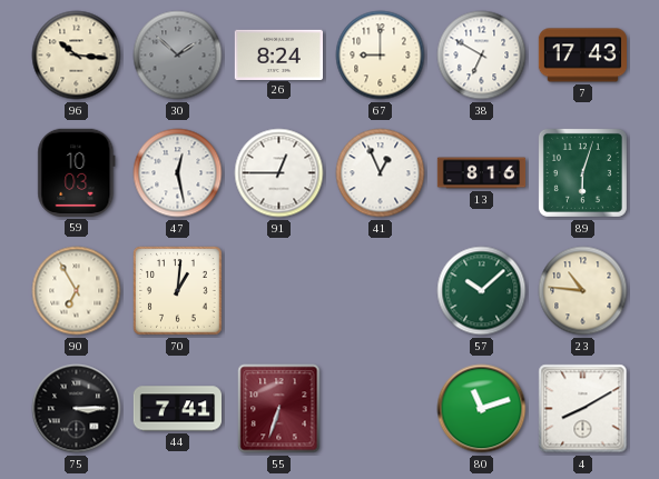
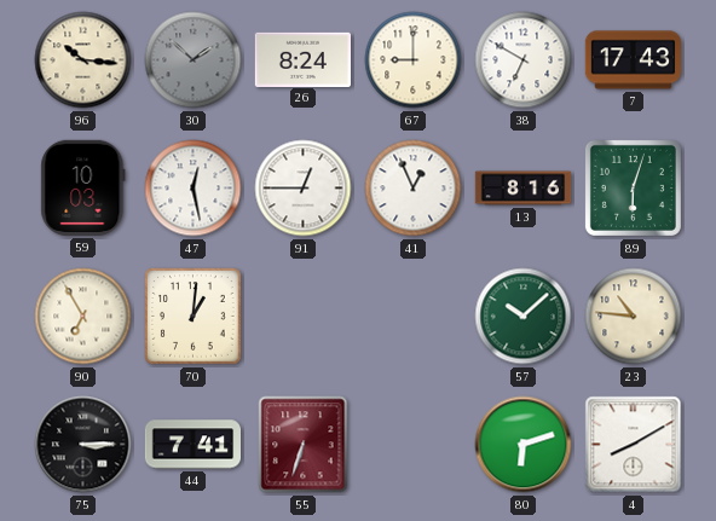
80: 11:12 -> 6:12 (524, 445)
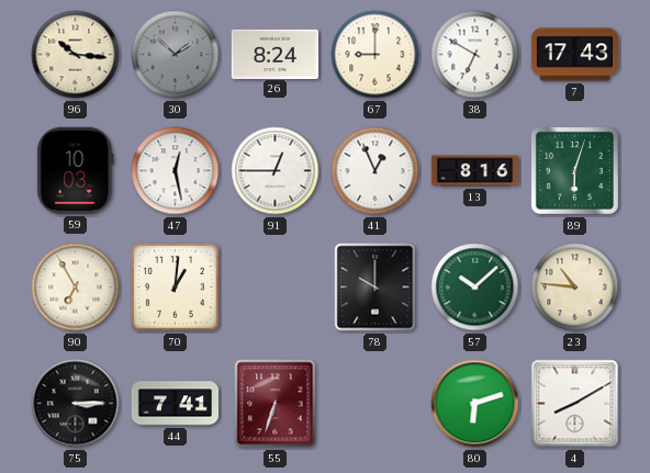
78: none -> 10:00 (376, 288)
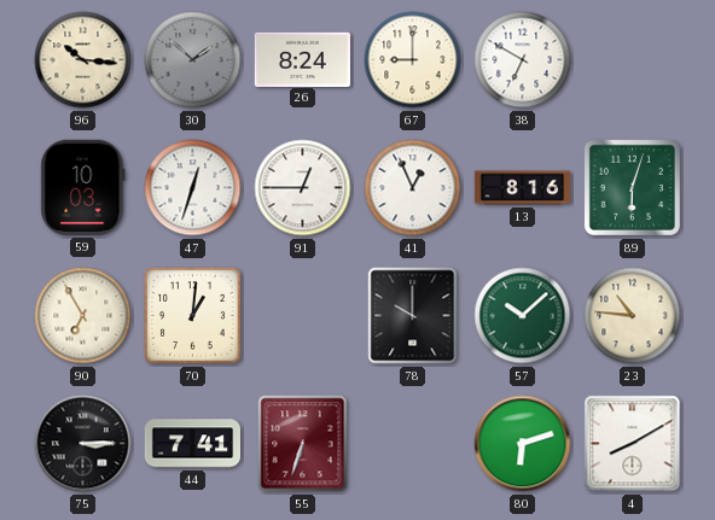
7: 17:43 -> none (574, 55)
47: 12:28 -> 12:33 (193, 188)
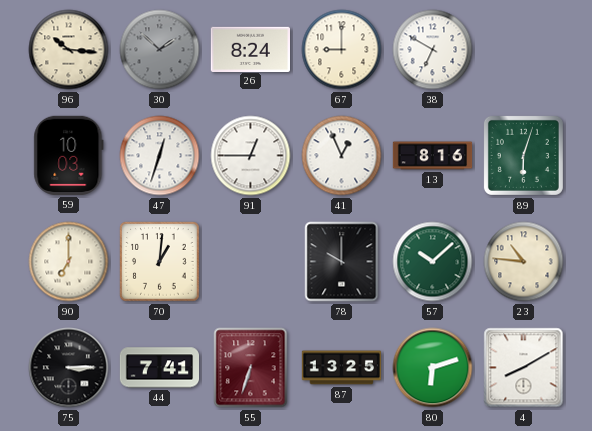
90: 6:55 -> 7:00 (69, 262)
87: none -> 13:25 (341, 368)
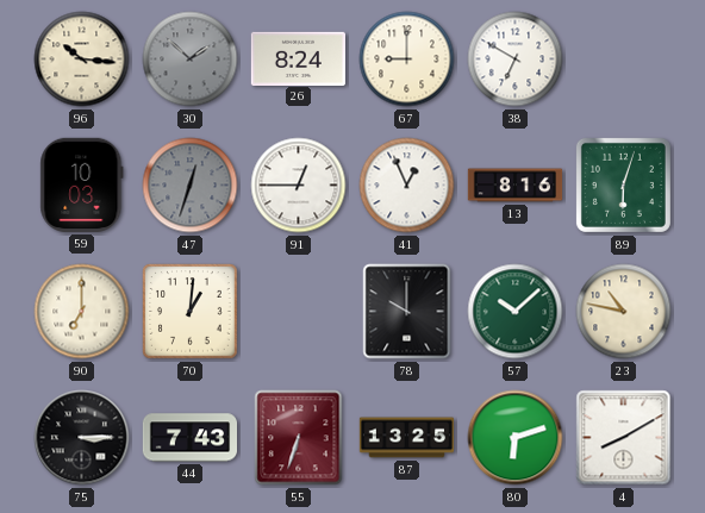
47 dial: white -> grey (191, 186)
23: 10:46 -> 10:47 (624, 312)
44: 7:41 -> 7:43 (189, 438)
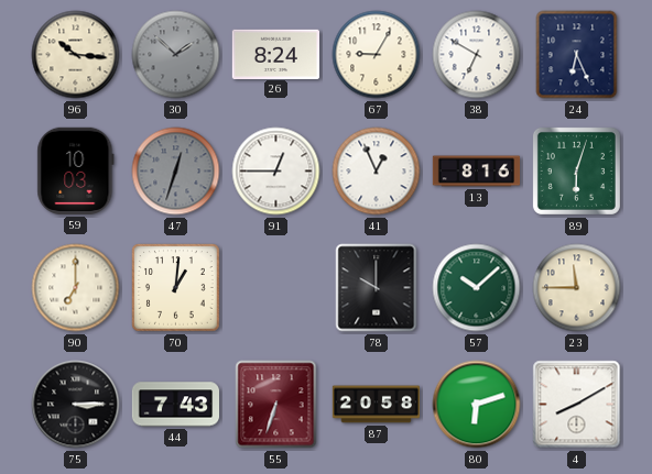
67: 9:00 -> 9:05 (377, 55)
24: none -> 6:26 (577, 55)
23: 10:47 -> 11:45 (577, 288)
87: 13:25 -> 20:58 (376, 405)
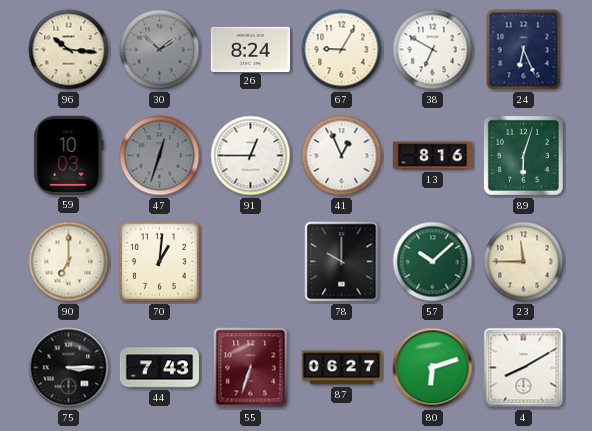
87: 20:58 -> 06:27 (341, 368)
